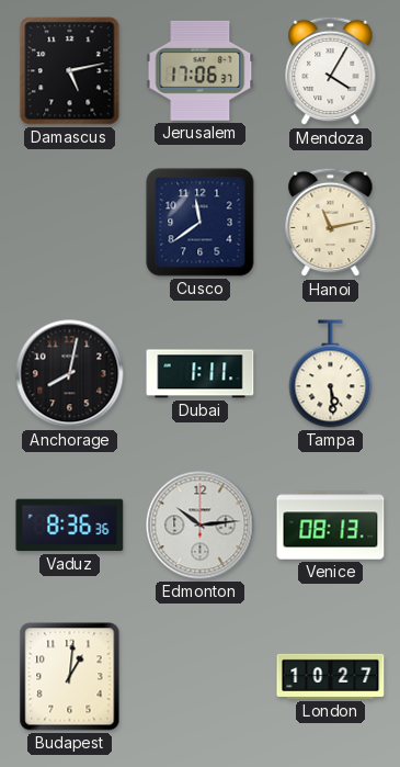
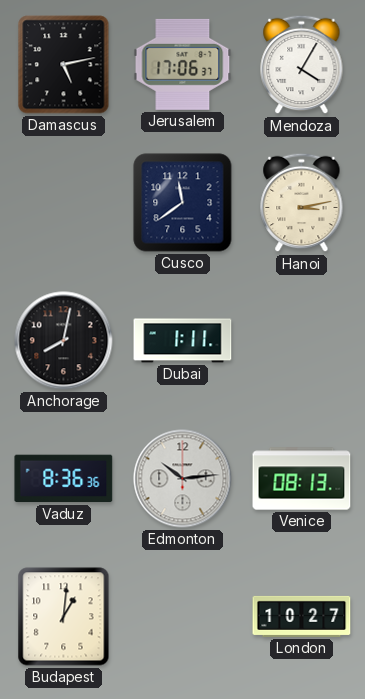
Hanoi: 11:13 -> 3:13 (302, 203)
Tampa: 5:29 -> none (331, 374)
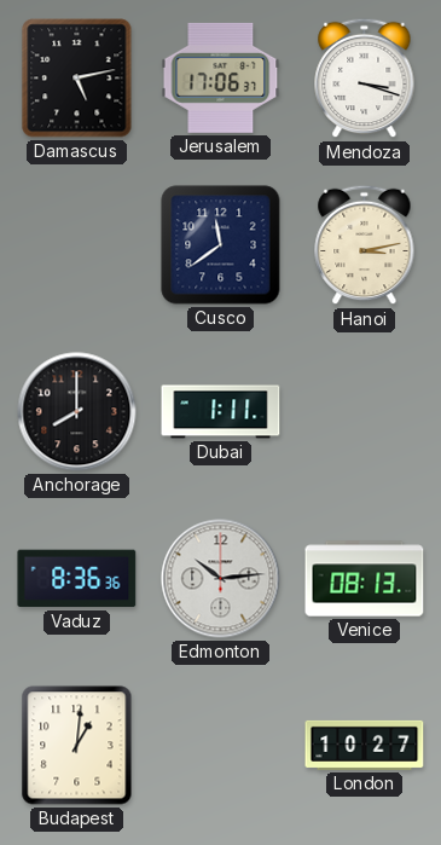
Mendoza: 4:05 -> 3:18 (365, 79)
Anchorage: 8:02 -> 8:00 (77, 412)
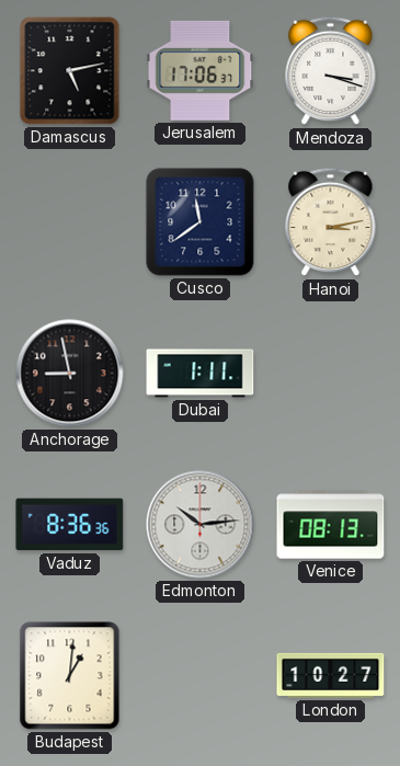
Anchorage: 8:00 -> 8:58 (70, 374)
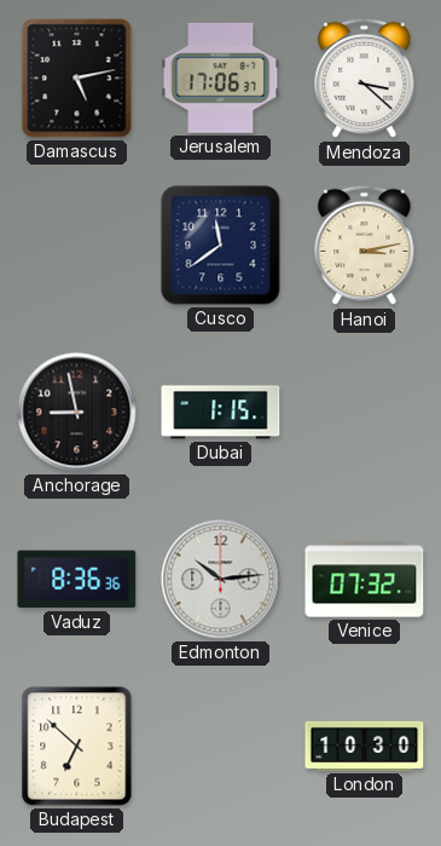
Mendoza: 3:18 -> 3:22 (365, 79)
Dubai: 1:11 -> 1:15 (221, 413)
Venice: 08:13 -> 07:32 (365, 580)
Budapest: 1:01 -> 6:52 (77, 747)
London: 10:27 -> 10:30 (365, 746)
